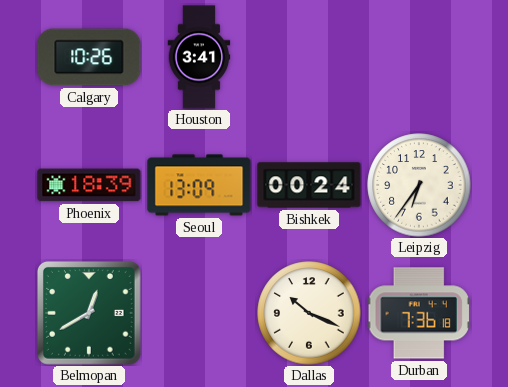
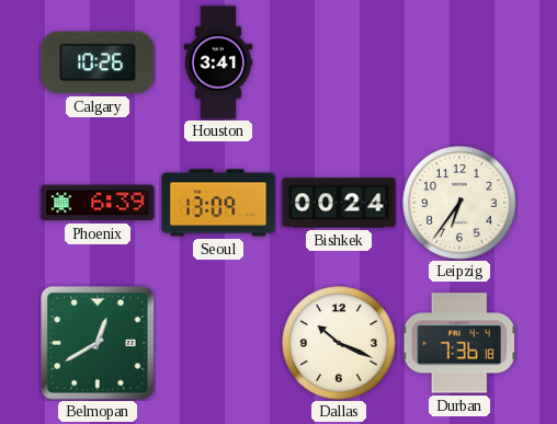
Phoenix: 18:39 -> 6:39 (98, 203)
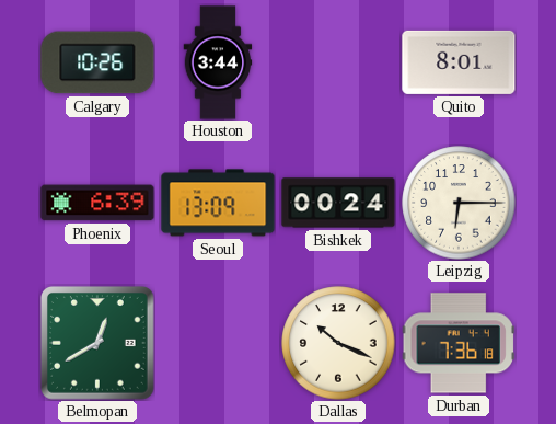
Houston: 3:41 -> 3:44 (218, 62)
Quito: none -> 8:01 (459, 62)
Leipzig: 6:36 -> 6:15 (459, 203)
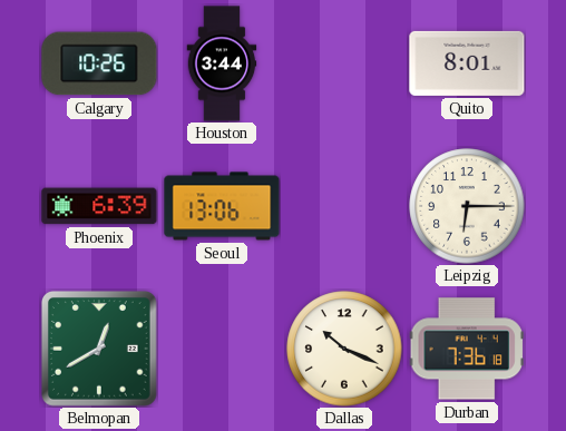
Seoul: 13:09 -> 13:06 (222, 206)
Bishkek: 00:24 -> none (338, 203)
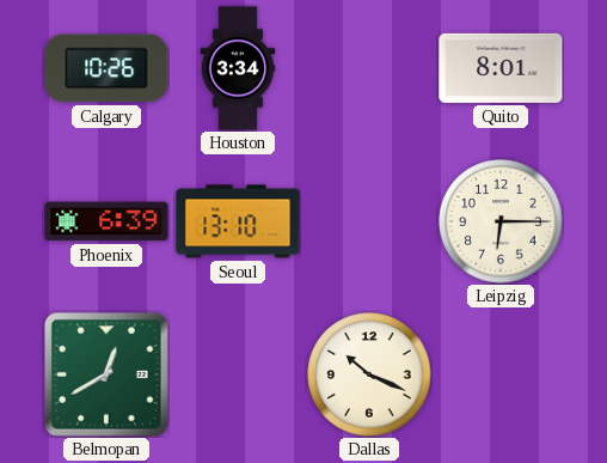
Houston: 3:44 -> 3:34 (238, 68)
Seoul: 13:06 -> 13:10 (238, 221)
Durban: 7:36 -> none (467, 349)
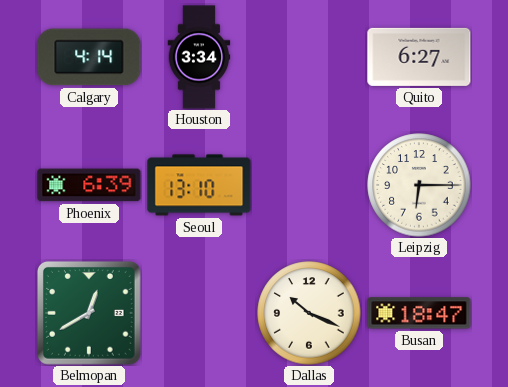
Calgary: 10:26 -> 4:14 (89, 57)
Quito: 8:01 -> 6:27 (419, 57)
Busan: none -> 18:47 (419, 313)
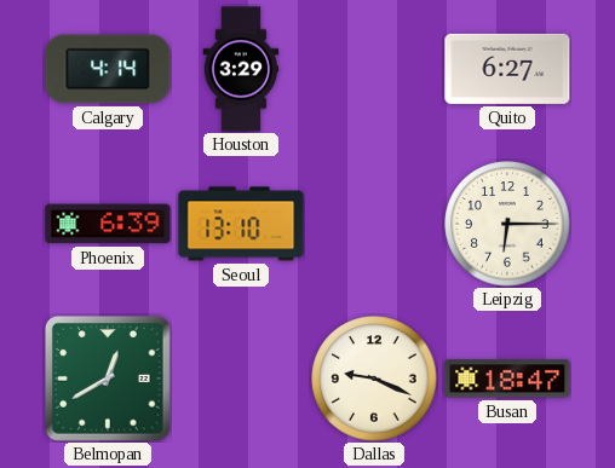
Houston: 3:34 -> 3:29 (241, 69)
Dallas: 10:19 -> 9:19 (374, 379)
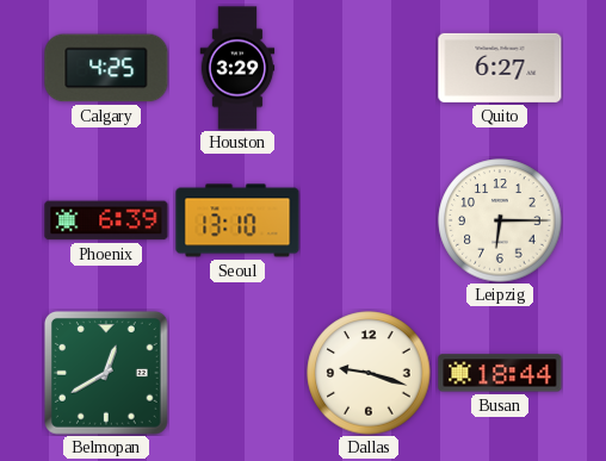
Calgary: 4:14 -> 4:25 (106, 68)
Dallas: 9:19 -> 9:18 (369, 373)
Busan: 18:47 -> 18:44 (500, 373)
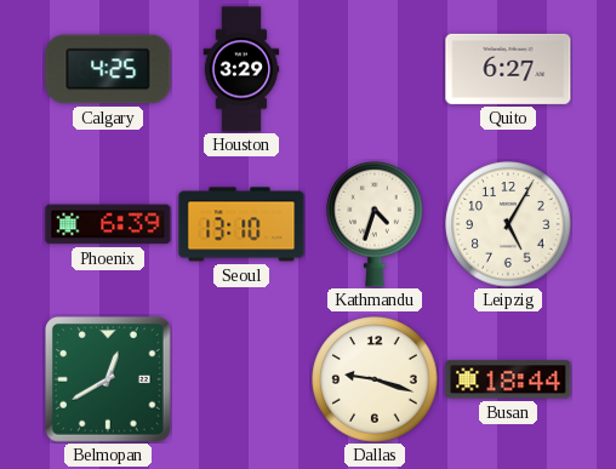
Kathmandu: none -> 4:33 (375, 224)
Leipzig: 6:15 -> 5:05 (508, 224)
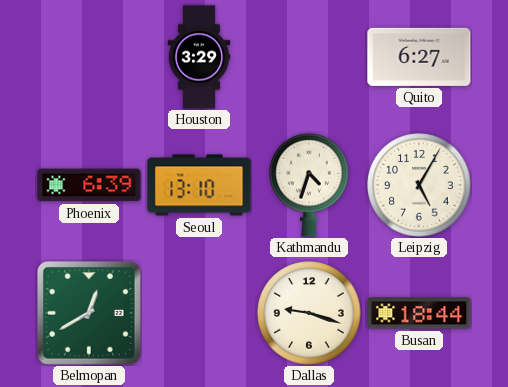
Calgary: 4:25 -> none (108, 69)
